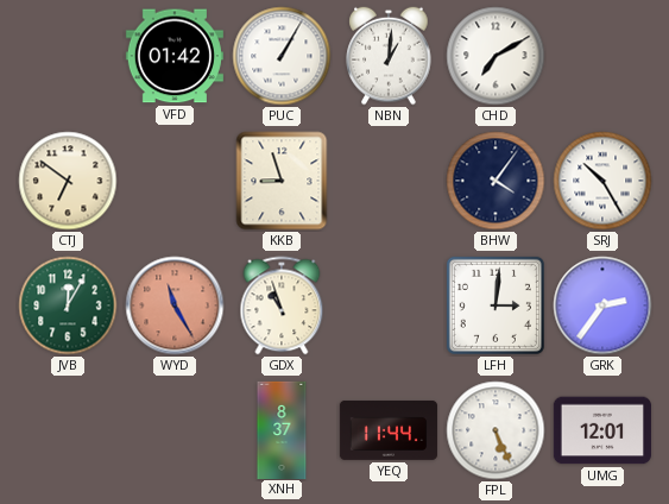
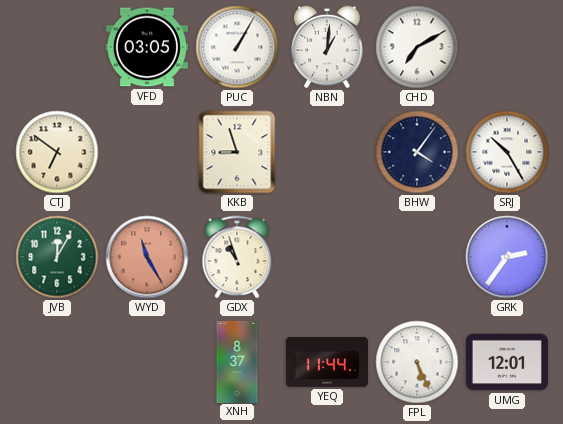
VFD: 01:42 -> 03:05 (147, 47)
LFH: 3:01 -> none (496, 305)
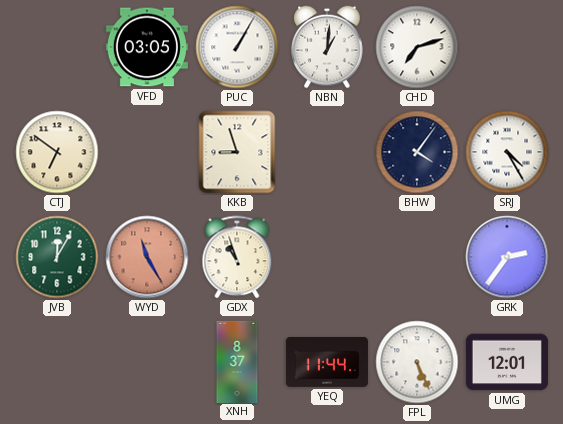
CHD: 7:10 -> 7:12 (417, 47)
SRJ: 10:25 -> 4:25 (507, 152)
